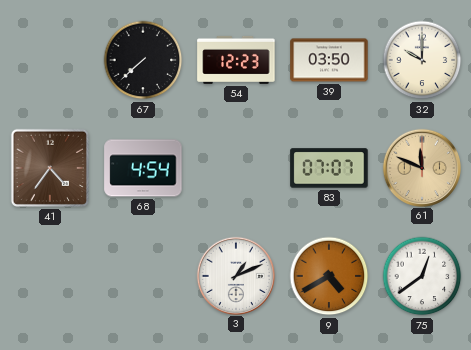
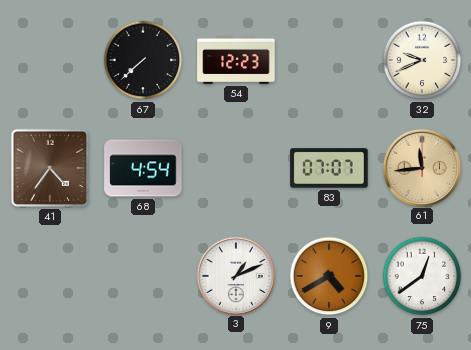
39: 03:50 -> none (329, 60)
32: 10:00 -> 9:41 (422, 60)
61: 11:49 -> 11:44 (421, 167)
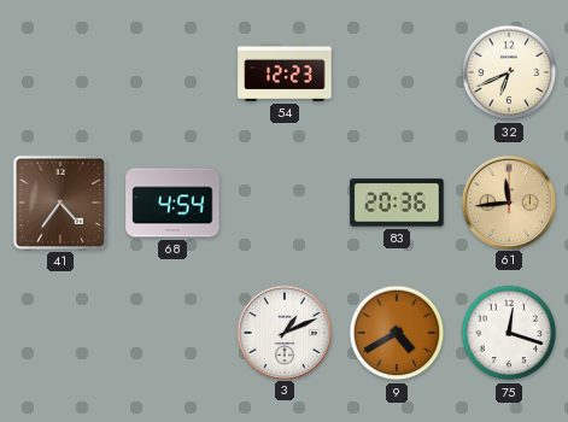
67: 7:38 -> none (143, 60)
32: 9:41 -> 6:41 (509, 72)
83: 07:07 -> 20:36 (397, 203)
75: 12:39 -> 12:18 (509, 333)
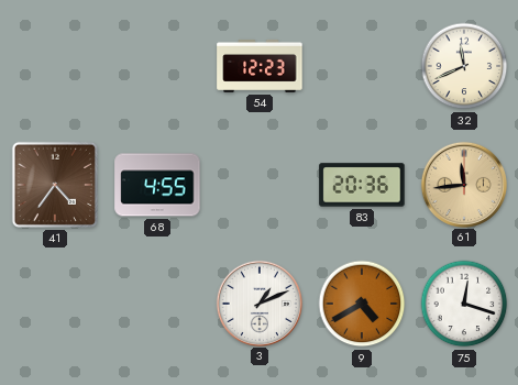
32: 6:41 -> 11:41 (464, 66)
68: 4:54 -> 4:55 (157, 185)
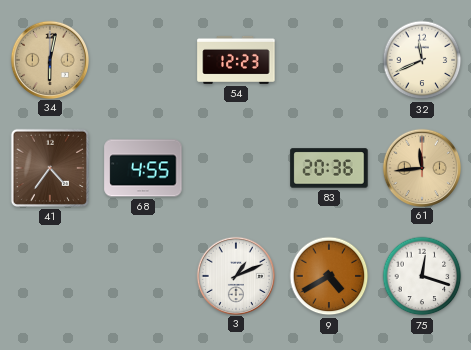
34: none -> 6:02 (49, 59)
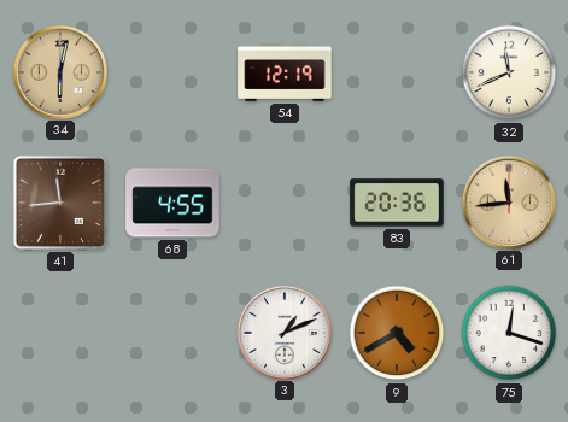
54: 12:23 -> 12:19 (285, 72)
41: 4:36 -> 11:44 (60, 203)
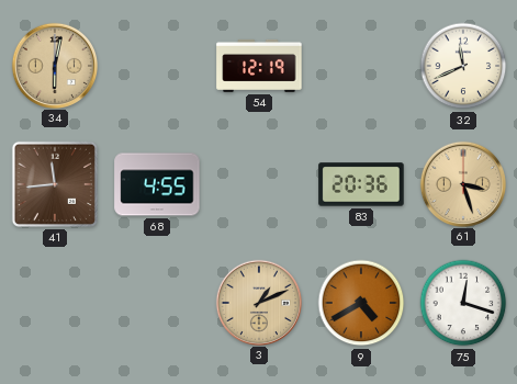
61: 11:44 -> 3:27 (462, 183)
3 dial: white -> champagne (258, 302)
